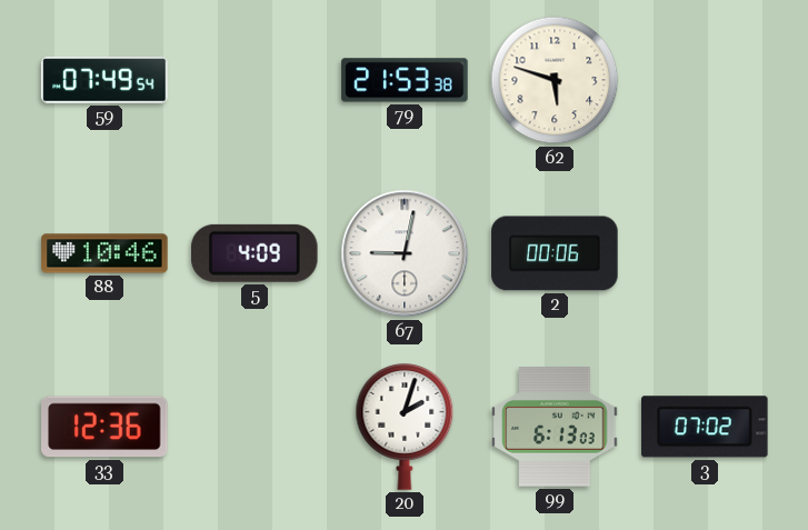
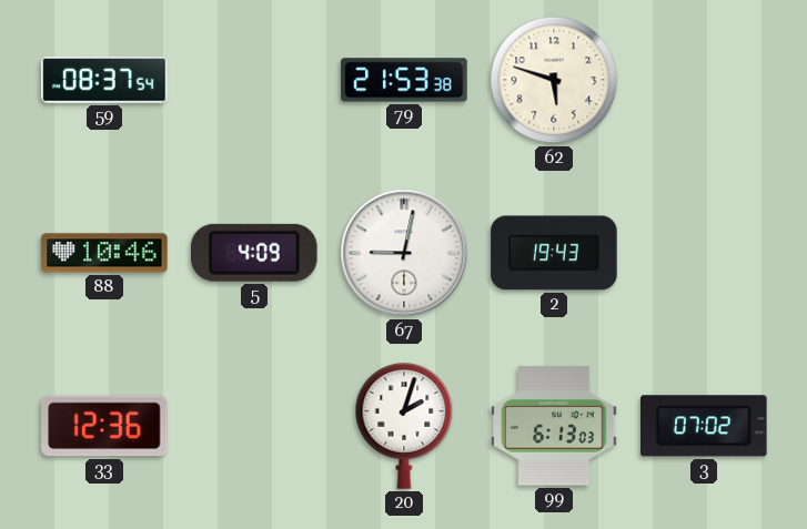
59: 07:49 -> 08:37 (104, 80)
2: 00:06 -> 19:43 (554, 253)
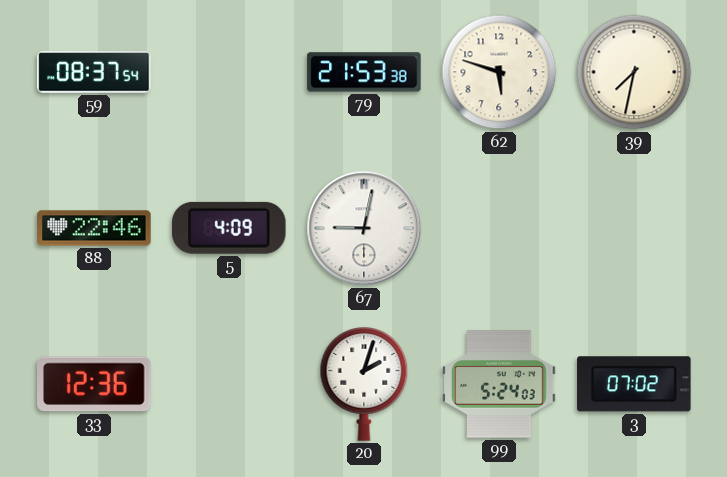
39: none -> 7:32 (634, 72)
88: 10:46 -> 22:46 (94, 228)
2: 19:43 -> none (554, 253)
99: 6:13 -> 5:24 (499, 384)
